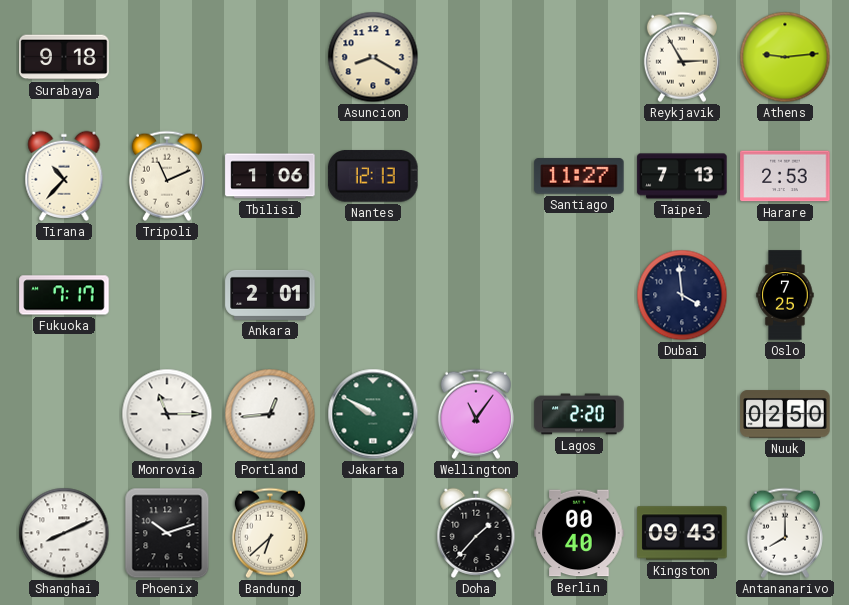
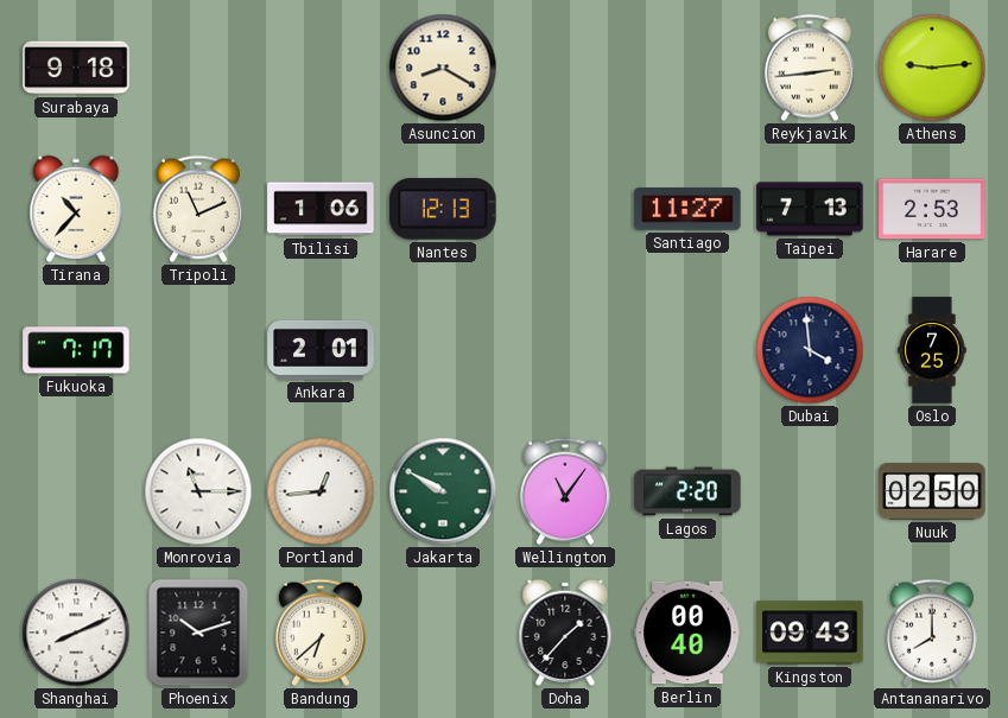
Reykjavik: 2:55 -> 2:44 (810, 68)
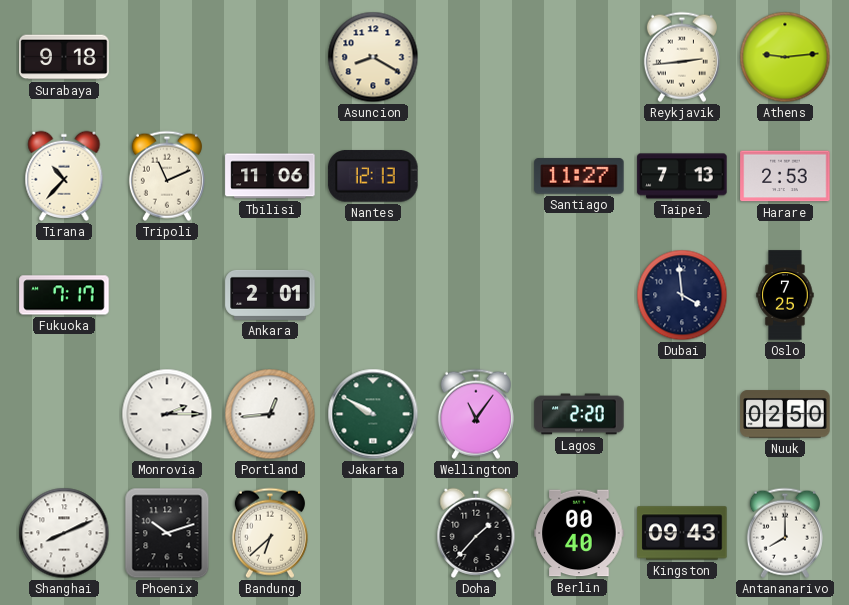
Tbilisi: 1:06 -> 11:06 (270, 176)
Monrovia: 11:15 -> 2:15 (167, 414)
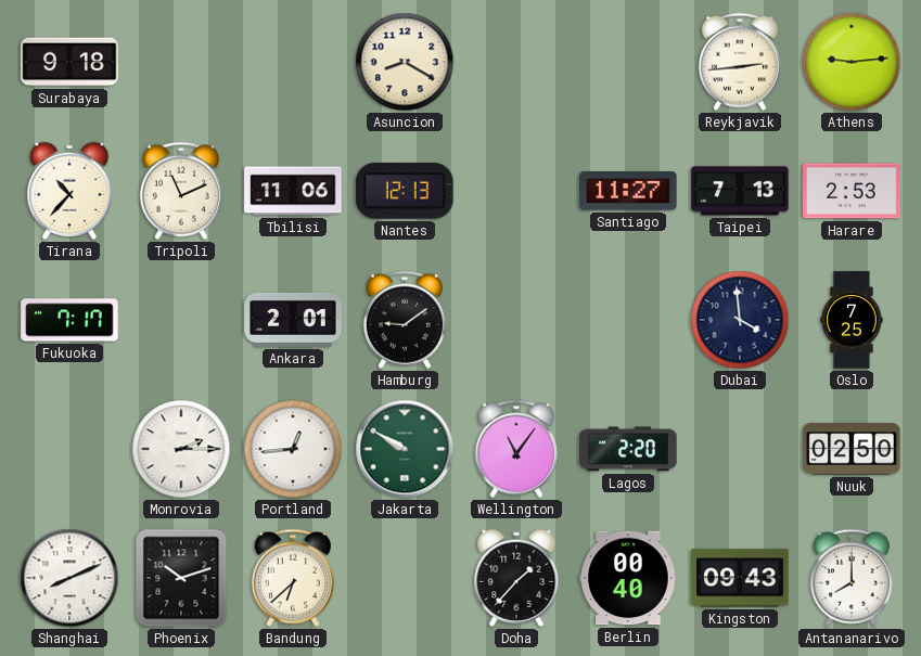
Hamburg: none -> 9:09 (405, 320)
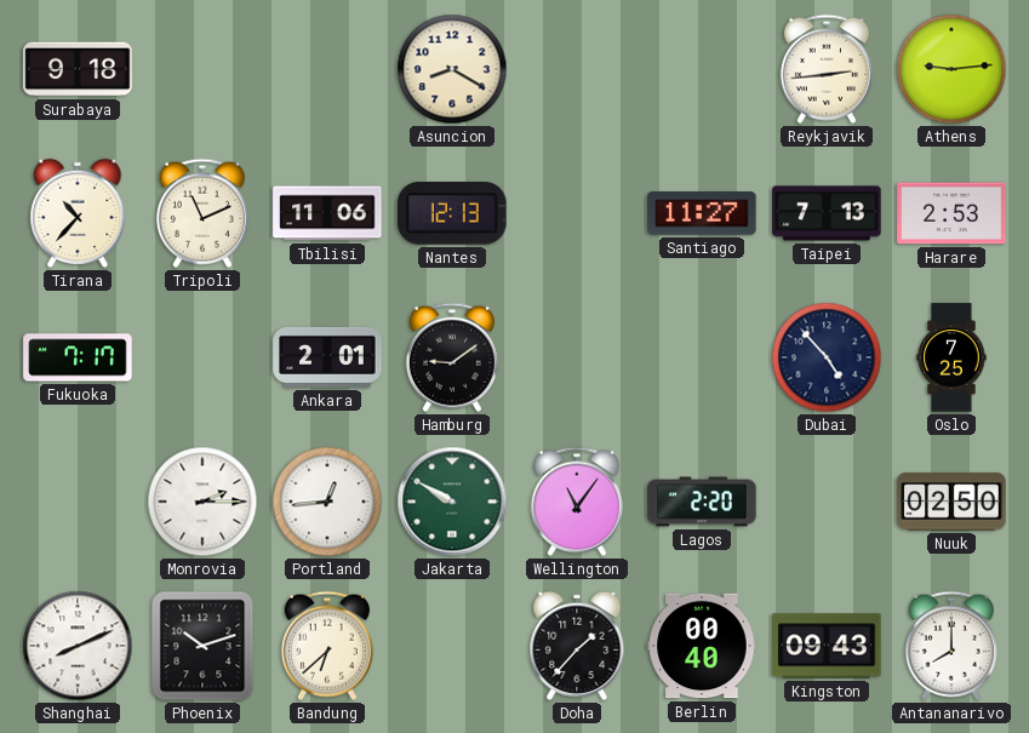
Dubai: 3:59 -> 4:53 (827, 357)
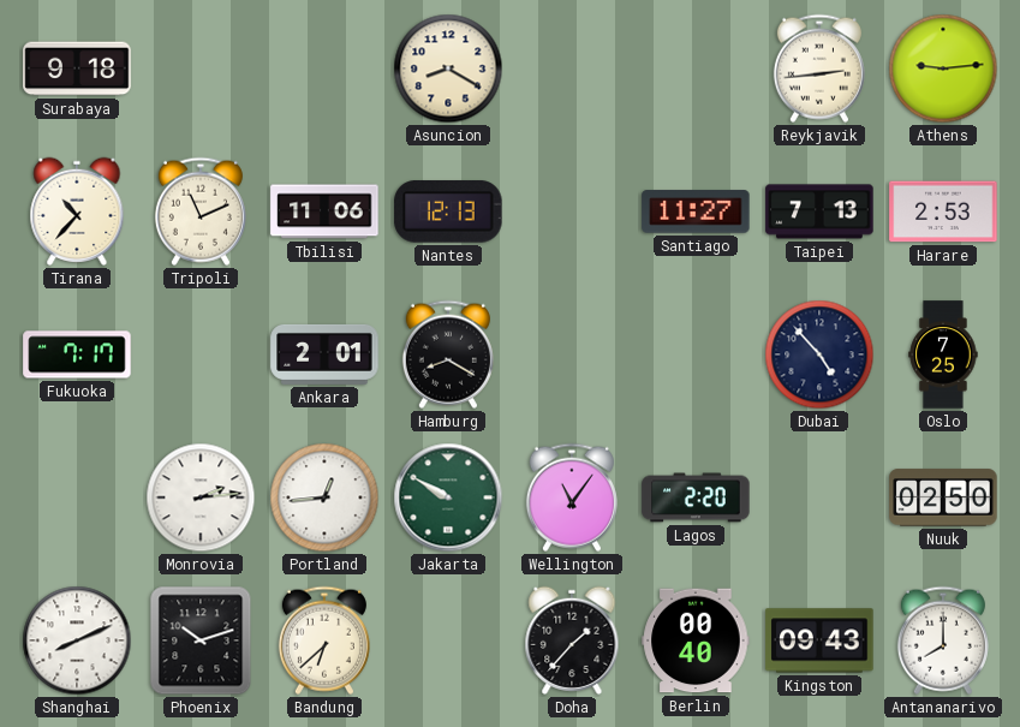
Hamburg: 9:09 -> 8:20 (448, 354)
Monrovia: 2:15 -> 2:14 (201, 497)
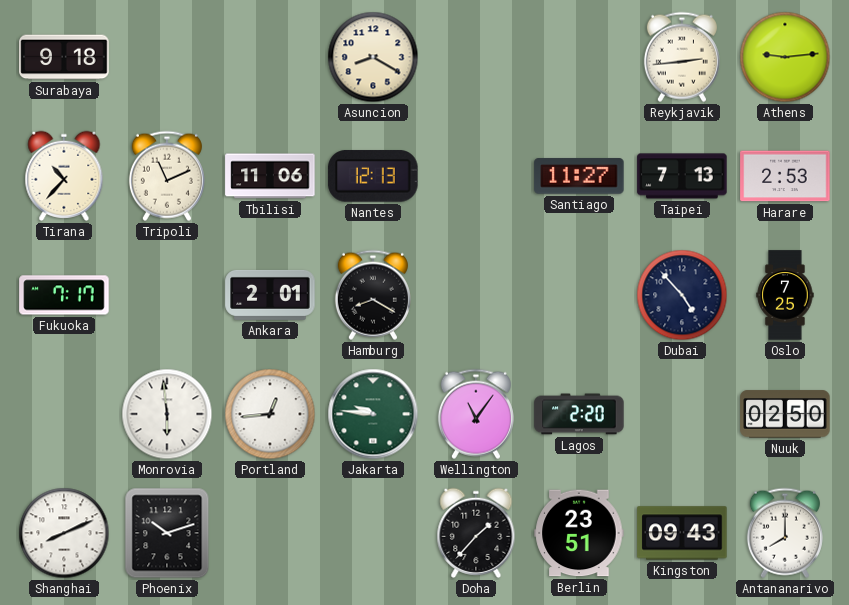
Monrovia: 2:14 -> 5:59 (167, 414)
Jakarta: 9:50 -> 9:46 (373, 414)
Bandung: 6:38 -> none (324, 640)
Berlin: 00:40 -> 23:51 (579, 533)
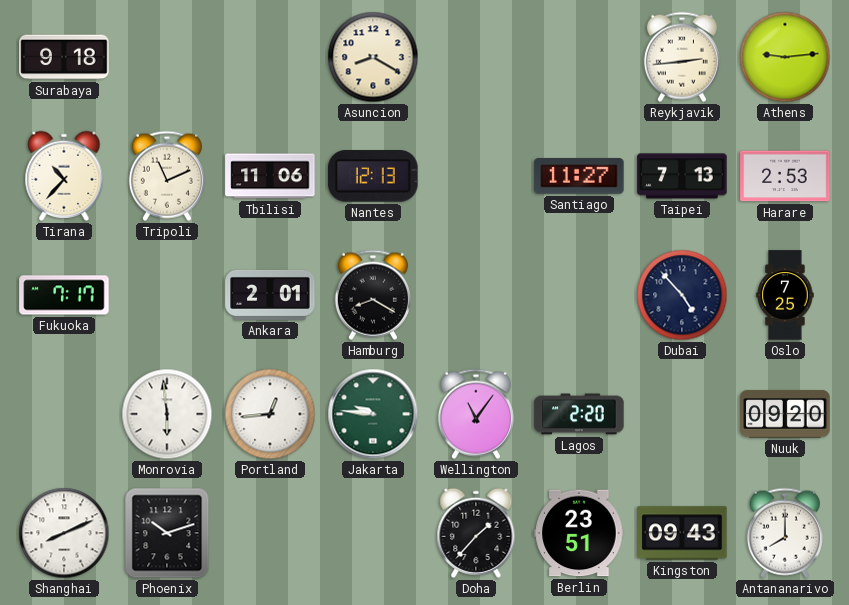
Nuuk: 02:50 -> 09:20 (785, 414)
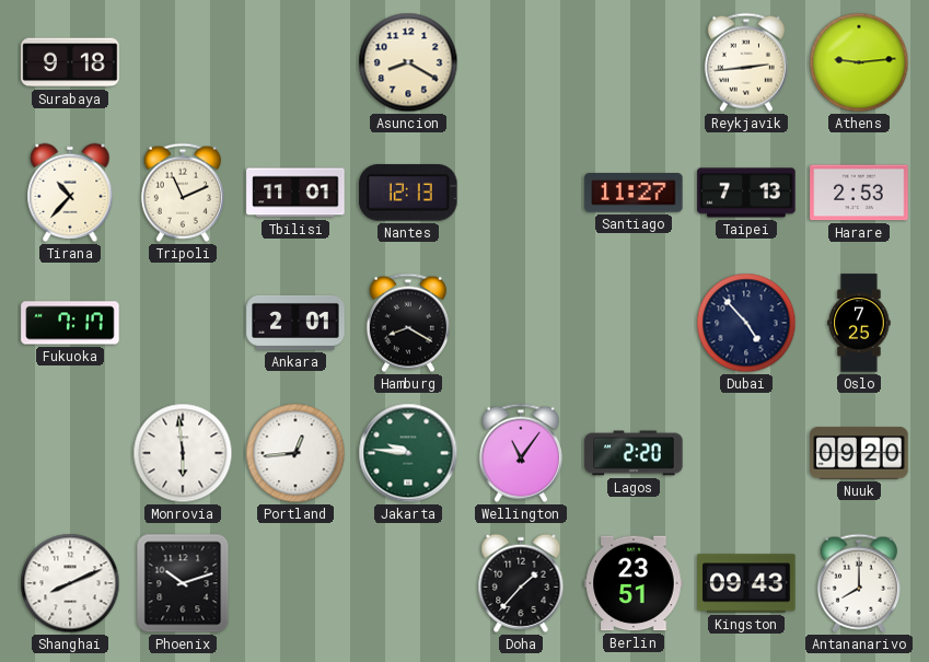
Tbilisi: 11:06 -> 11:01 (295, 193)
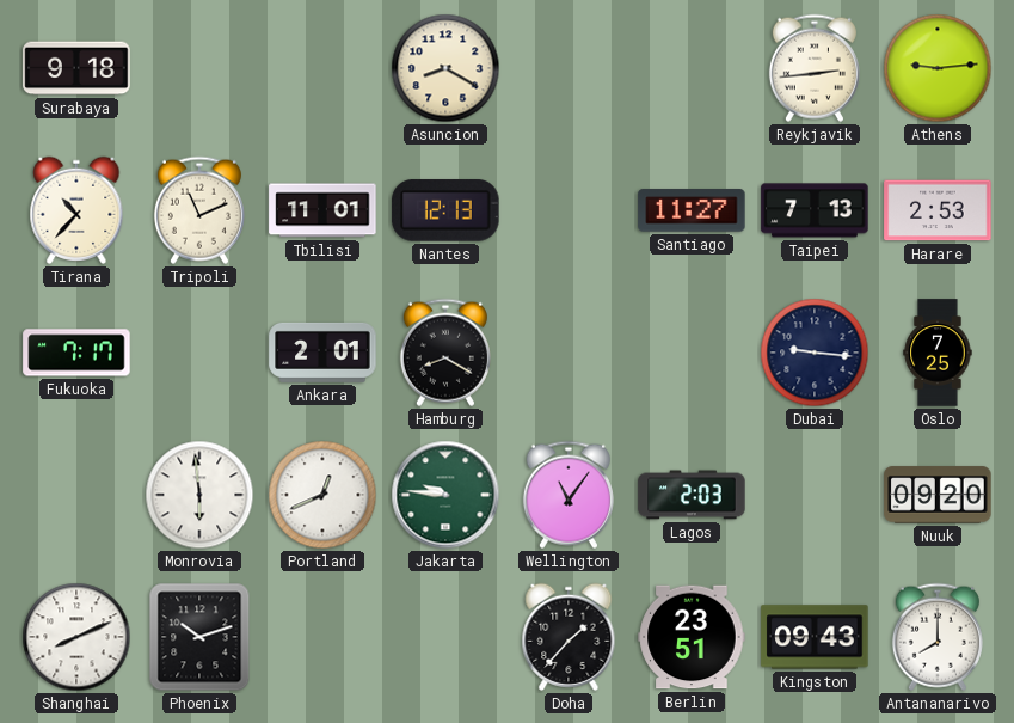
Dubai: 4:53 -> 9:16 (815, 353)
Portland: 12:44 -> 12:41 (322, 495)
Lagos: 2:20 -> 2:03 (692, 495)
